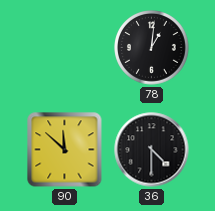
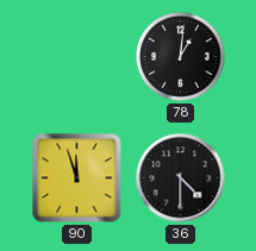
90: 11:52 -> 11:57 (77, 178)
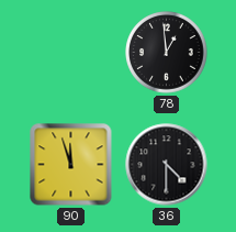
78: 1:01 -> 12:59 (167, 53)
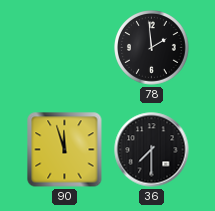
78: 12:59 -> 1:59 (152, 48)
36: 4:30 -> 7:30 (152, 150)
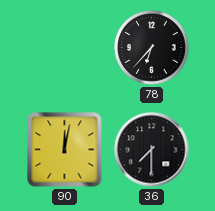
78: 1:59 -> 6:37 (152, 48)
90: 11:57 -> 12:02 (65, 150)
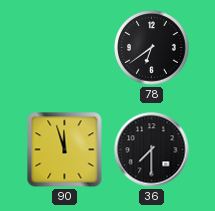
78: 6:37 -> 6:39 (152, 48)
90: 12:02 -> 11:57 (65, 150)
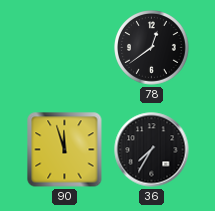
78: 6:39 -> 12:39 (152, 48)
36: 7:30 -> 7:35 (152, 150)
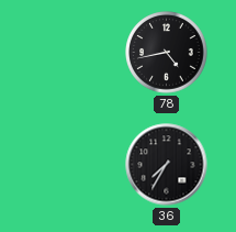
78: 12:39 -> 4:43 (167, 53)
90: 11:57 -> none (65, 150)
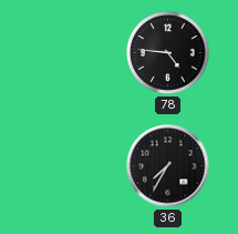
78: 4:43 -> 4:46 (168, 53)
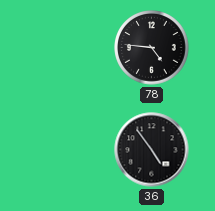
36: 7:35 -> 4:54 (152, 150)
